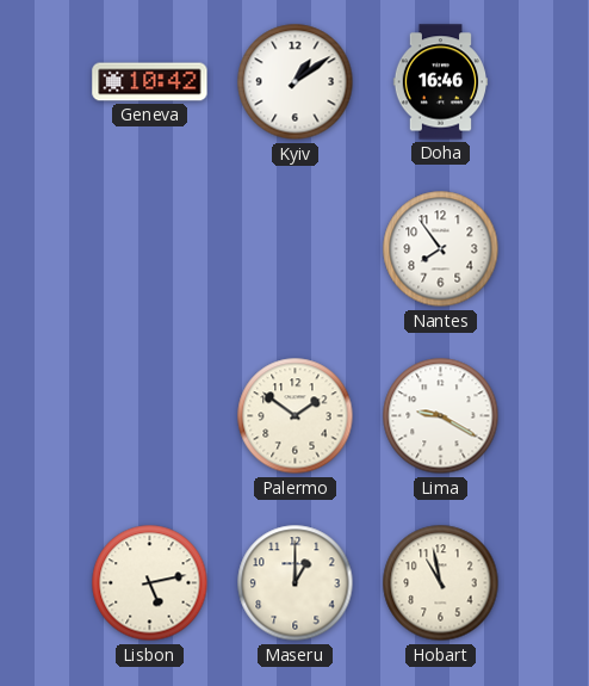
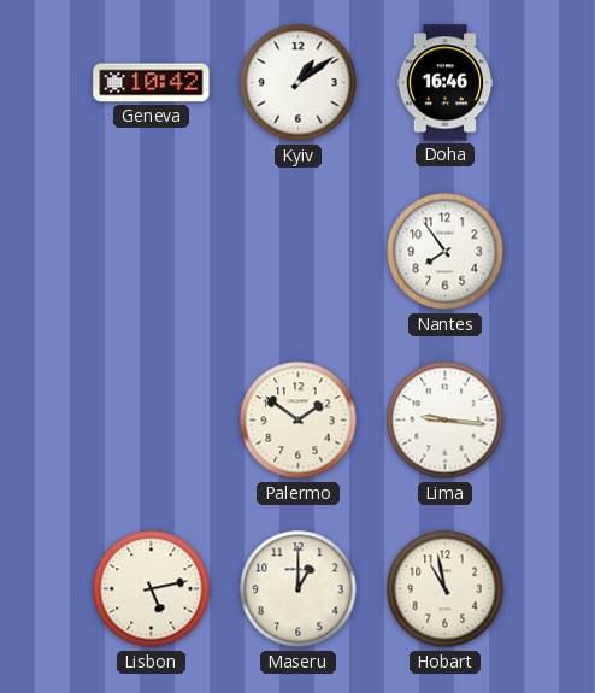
Lima: 9:20 -> 9:16 (446, 421)
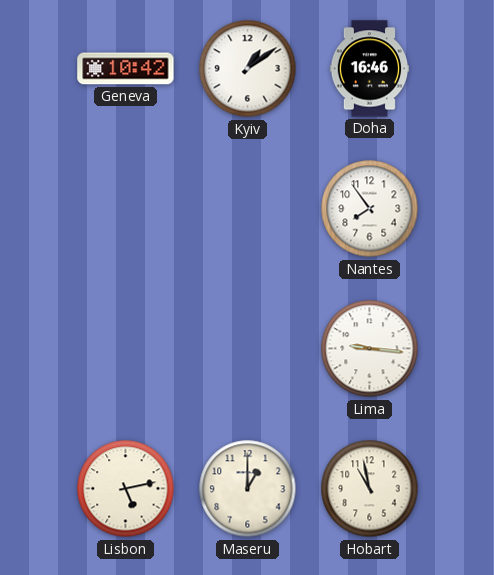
Palermo: 1:51 -> none (299, 421)
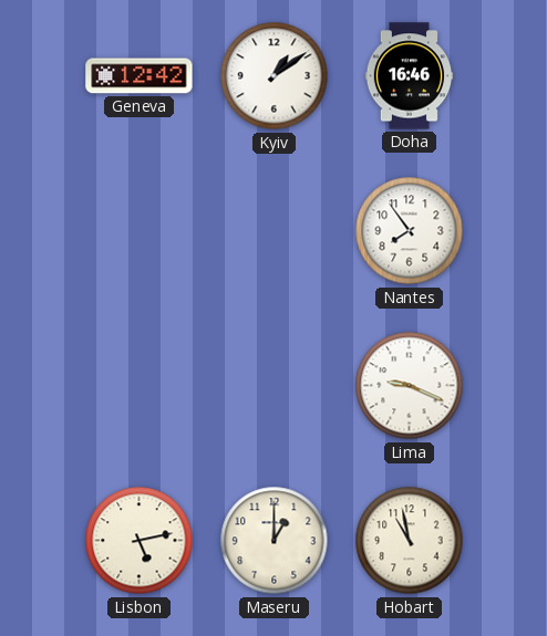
Geneva: 10:42 -> 12:42 (140, 76)
Lima: 9:16 -> 9:19 (410, 386)
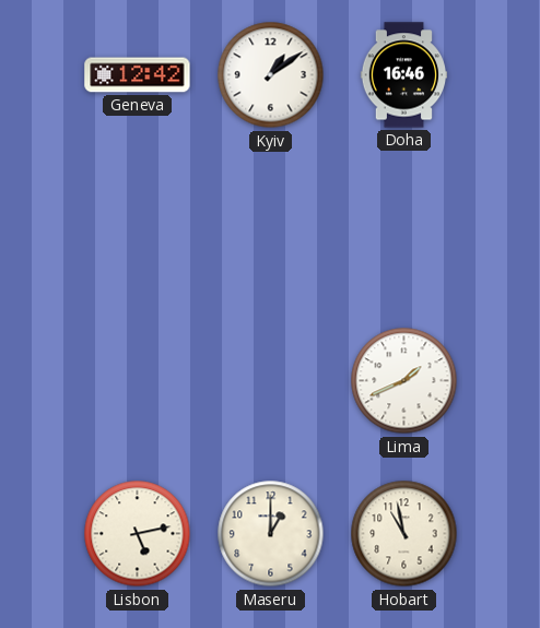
Nantes: 7:54 -> none (410, 231)
Lima: 9:19 -> 1:41 (404, 381)
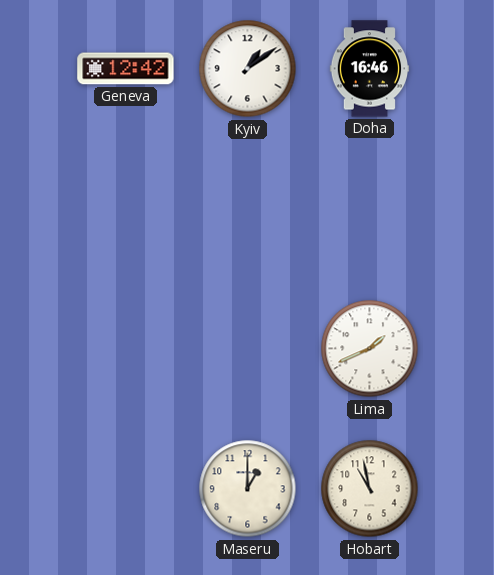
Lisbon: 5:13 -> none (138, 534)
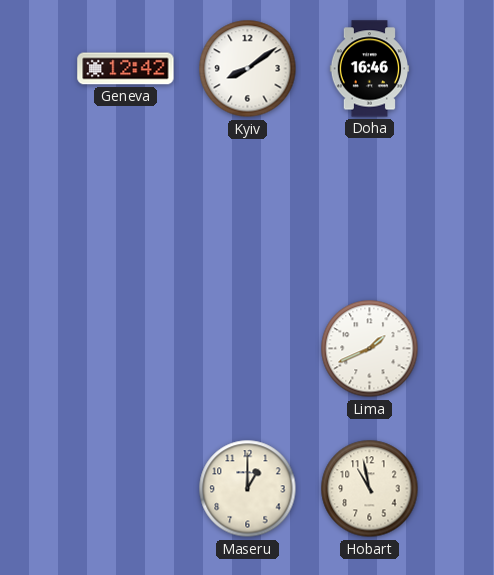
Kyiv: 1:09 -> 8:09 (248, 69)
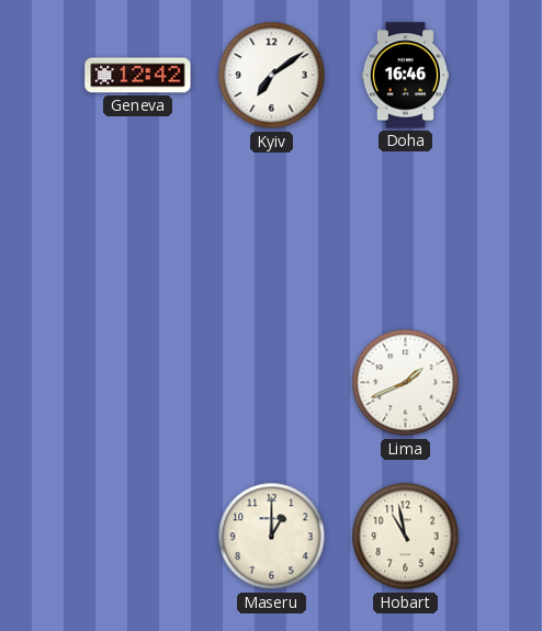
Kyiv: 8:09 -> 7:09 (272, 76)
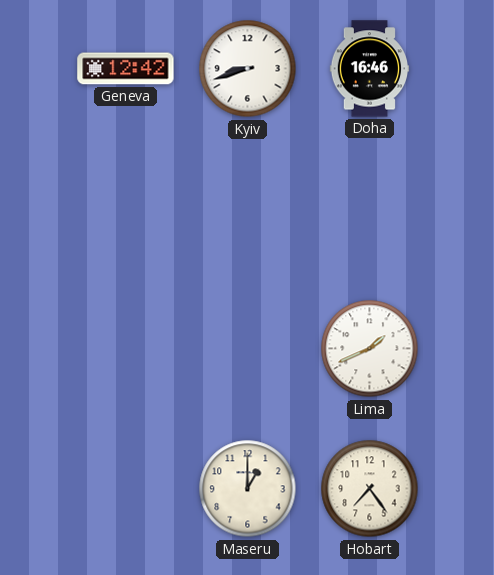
Kyiv: 7:09 -> 8:42 (248, 69)
Hobart: 10:58 -> 7:24 (370, 489)
